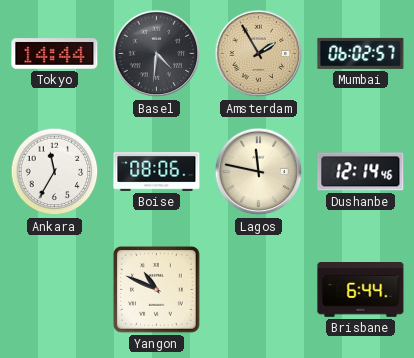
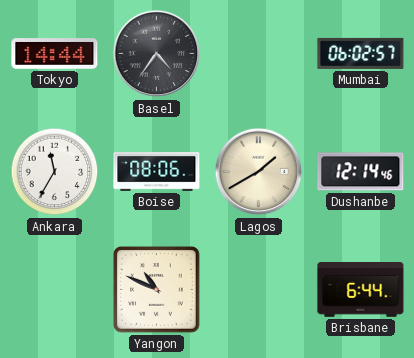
Basel: 4:31 -> 4:36 (157, 54)
Amsterdam: 1:55 -> none (259, 54)
Lagos: 11:47 -> 1:40 (259, 172)
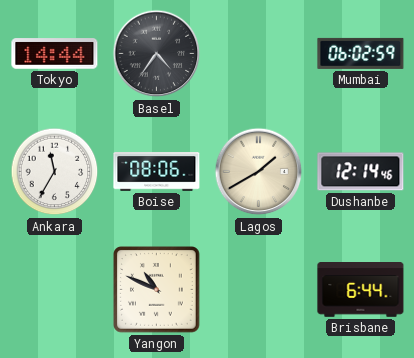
Mumbai: 06:02:57 -> 06:02:59 (361, 53)
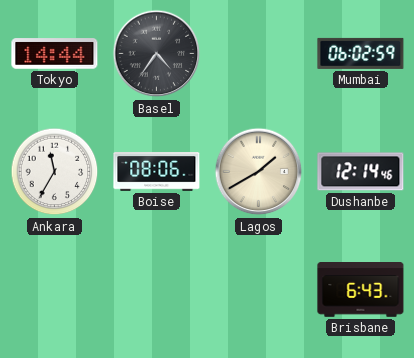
Yangon: 10:49 -> none (157, 290)
Brisbane: 6:44 -> 6:43 (361, 290)
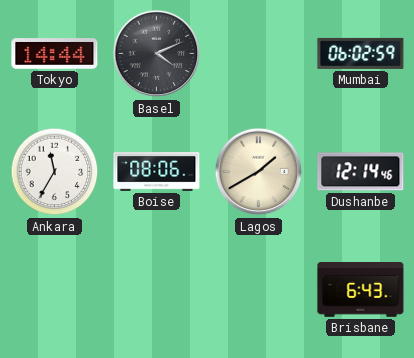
Basel: 4:36 -> 4:11 (157, 54)
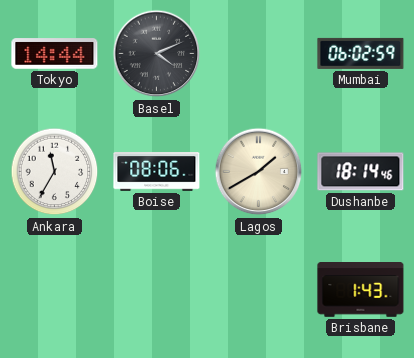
Dushanbe: 12:14 -> 18:14 (361, 172)
Brisbane: 6:43 -> 1:43 (361, 290)
